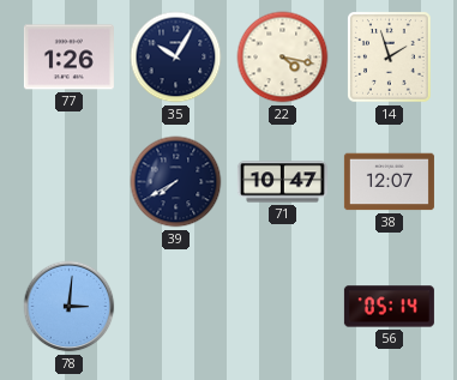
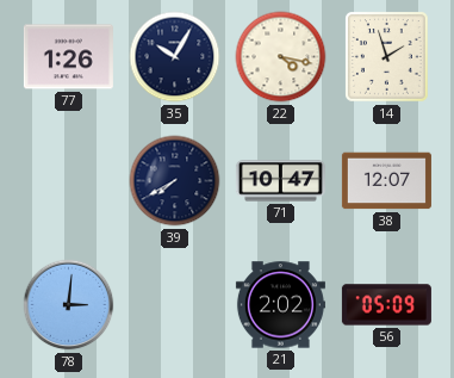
21: none -> 2:02 (280, 305)
56: 05:14 -> 05:09 (386, 305)
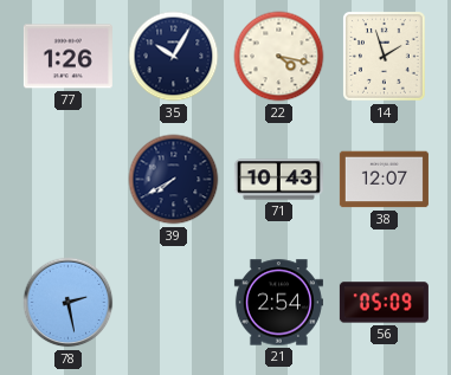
71: 10:47 -> 10:43 (278, 180)
78: 3:01 -> 2:28 (69, 303)
21: 2:02 -> 2:54 (278, 303)
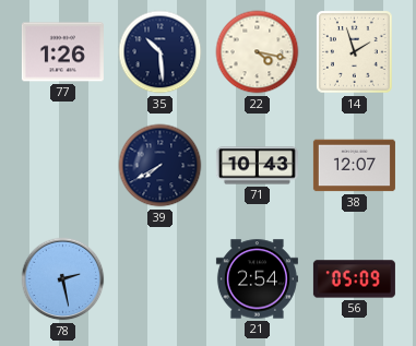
35: 10:05 -> 10:29 (161, 52)
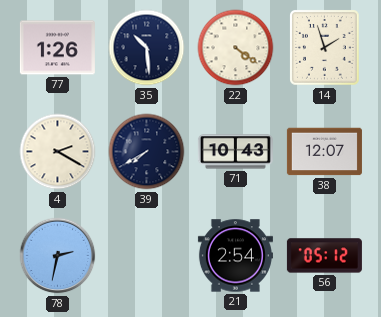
22: 4:17 -> 4:21 (236, 48)
4: none -> 2:20 (58, 152)
78: 2:28 -> 2:32 (58, 256)
56: 05:09 -> 05:12 (324, 256)
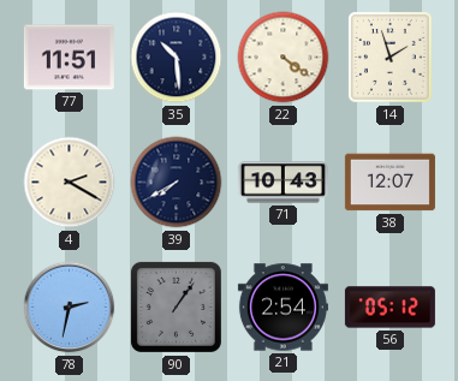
77: 1:26 -> 11:51 (69, 58)
90: none -> 1:06 (176, 306)
